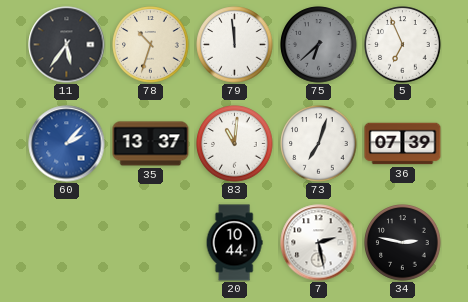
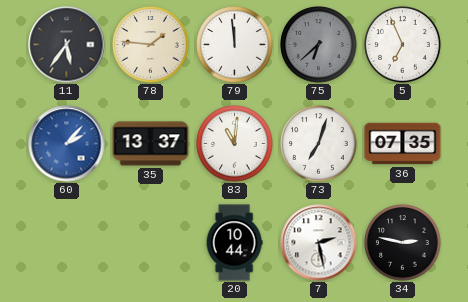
78: 10:33 -> 1:46 (151, 45)
36: 07:39 -> 07:35 (403, 144)
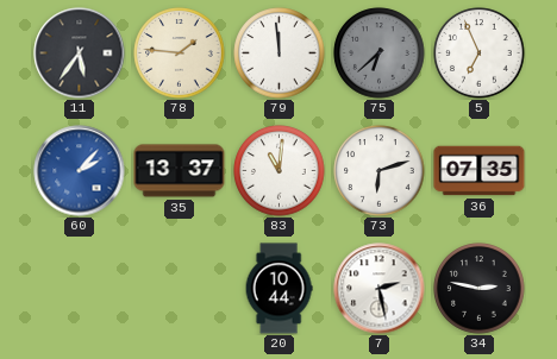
73: 7:03 -> 6:12 (380, 171)
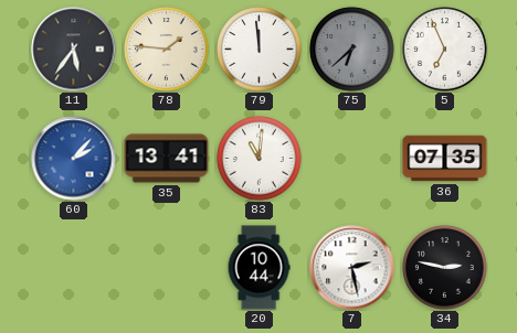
35: 13:37 -> 13:41 (167, 159)
73: 6:12 -> none (380, 171)
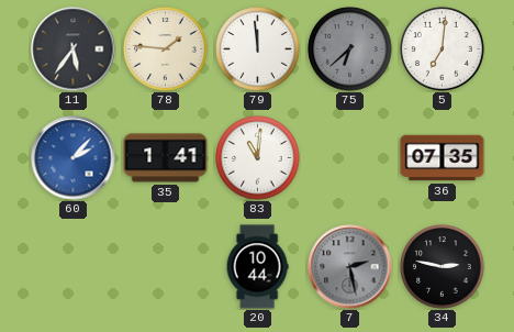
5: 6:56 -> 7:01 (443, 49)
35: 13:41 -> 1:41 (166, 158)
7 dial: white -> grey (350, 267)
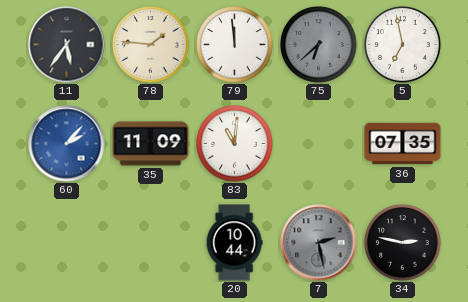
5: 7:01 -> 6:58 (403, 45)
35: 1:41 -> 11:09 (151, 144)
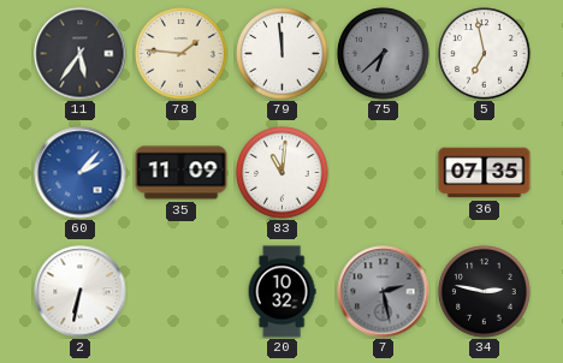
2: none -> 6:32 (81, 292)
20: 10:44 -> 10:32 (281, 292)
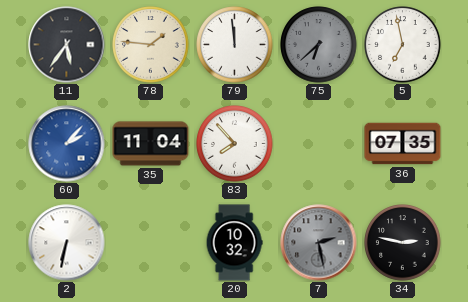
35: 11:09 -> 11:04 (151, 144)
83: 11:01 -> 7:53 (235, 144)
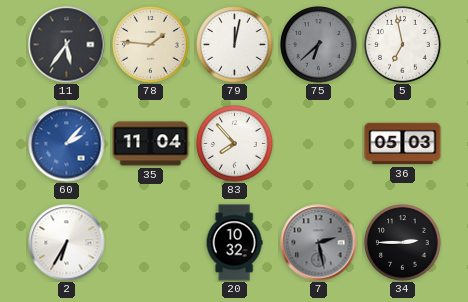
79: 11:59 -> 12:02 (235, 45)
36: 07:35 -> 05:03 (403, 144)
2: 6:32 -> 6:35 (67, 243)
34: 2:47 -> 2:45 (403, 243)
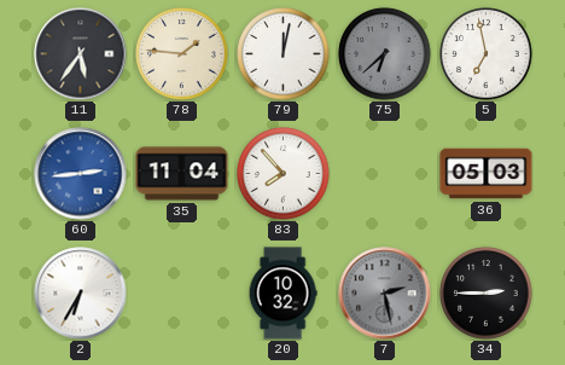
60: 2:07 -> 2:44 (81, 174)
